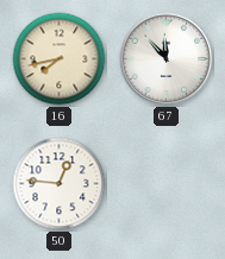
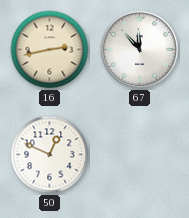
16: 7:43 -> 2:43 (50, 50)
50: 12:46 -> 12:49 (50, 155)
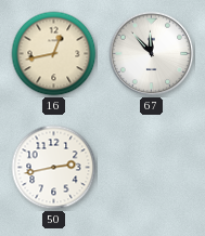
16: 2:43 -> 12:43 (54, 54)
50: 12:49 -> 2:43 (54, 168)
